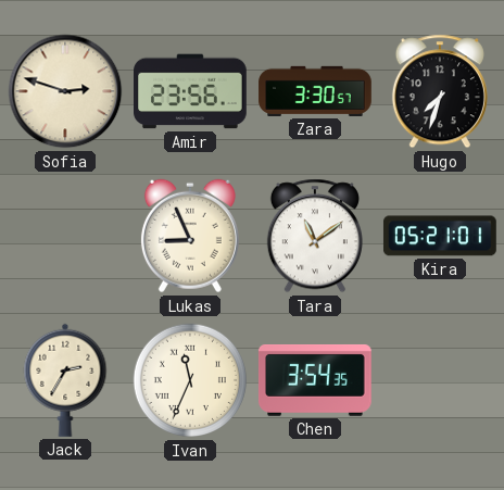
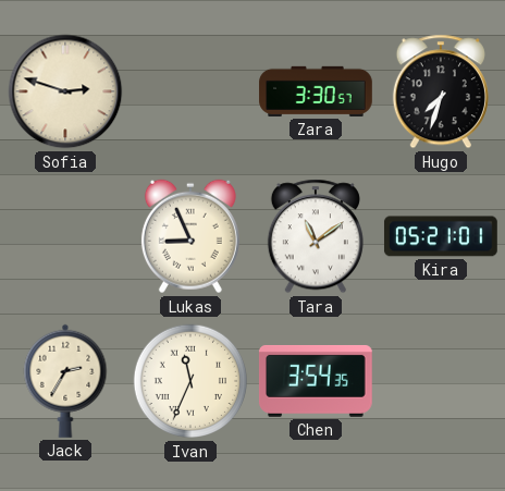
Amir: 23:56 -> none (191, 91)
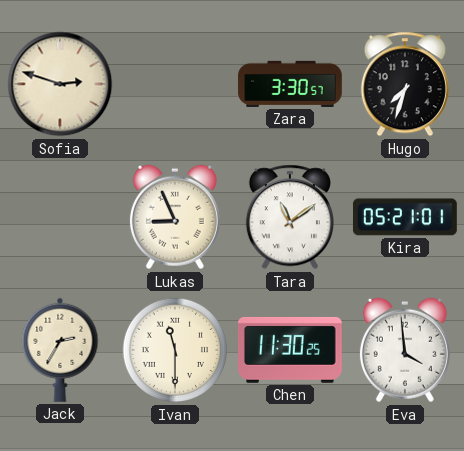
Ivan: 11:34 -> 11:30 (175, 350)
Chen: 3:54 -> 11:30 (290, 350)
Eva: none -> 3:59 (405, 350)
